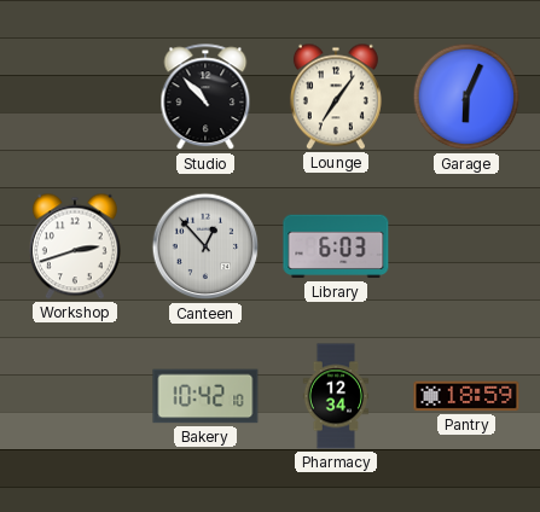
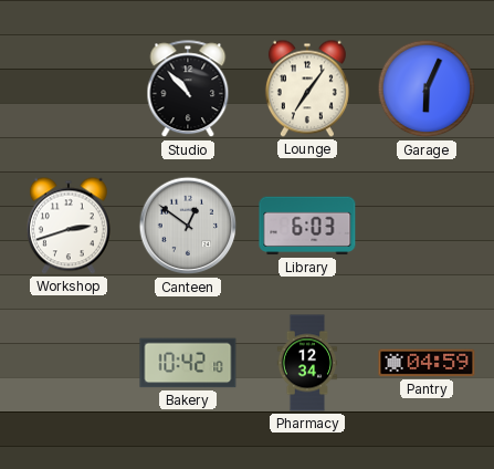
Canteen: 12:53 -> 12:51 (188, 226)
Pantry: 18:59 -> 04:59 (427, 363)
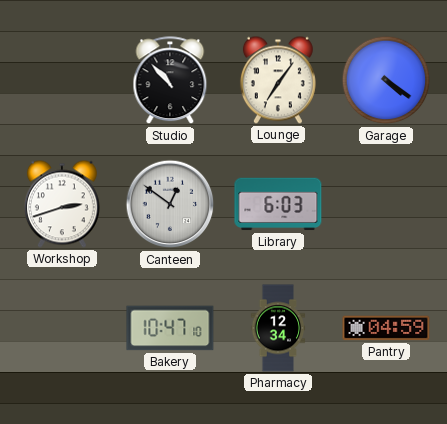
Garage: 6:04 -> 4:21 (386, 80)
Bakery: 10:42 -> 10:47 (170, 328)
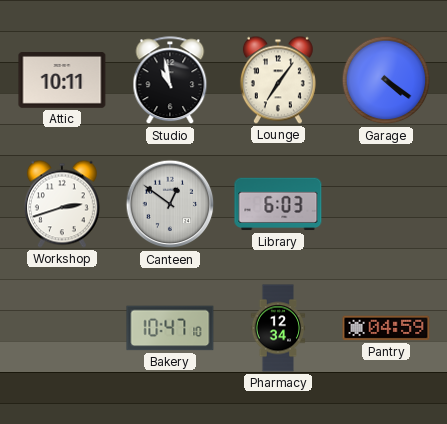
Attic: none -> 10:11 (62, 81)
Studio: 10:53 -> 10:58 (170, 81)
